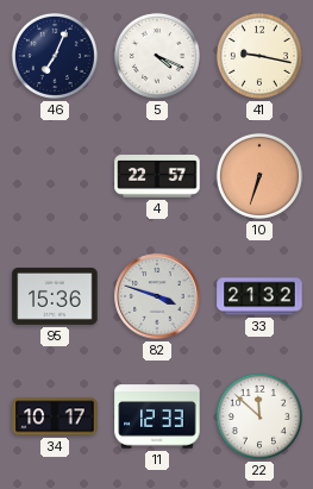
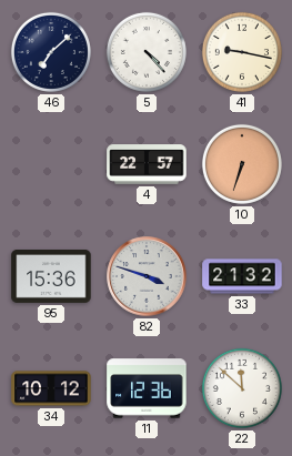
46: 7:04 -> 7:08 (51, 52)
5: 4:19 -> 4:23 (147, 52)
34: 10:17 -> 10:12 (51, 388)
11: 12:33 -> 12:36 (147, 388)
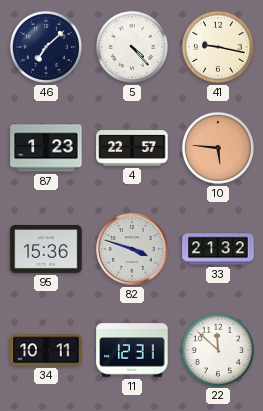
87: none -> 1:23 (46, 148)
10: 6:33 -> 5:46 (218, 148)
34: 10:12 -> 10:11 (46, 350)
11: 12:36 -> 12:31 (132, 350)
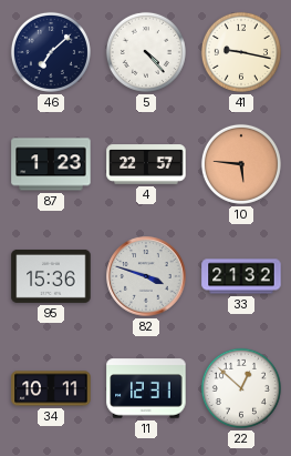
22: 11:52 -> 12:52 (241, 388)
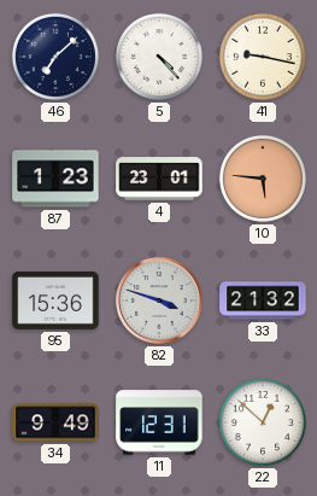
4: 22:57 -> 23:01 (159, 179)
34: 10:11 -> 9:49 (55, 422)
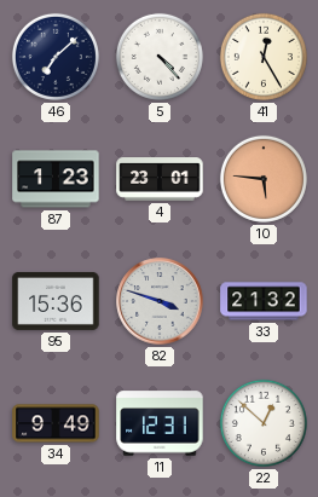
41: 9:17 -> 12:25 (264, 57)
